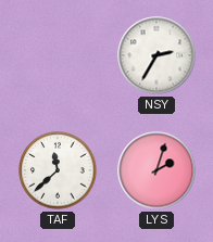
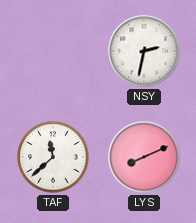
NSY: 2:35 -> 2:32 (144, 51)
LYS: 2:03 -> 8:11 (144, 157)
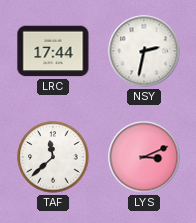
LRC: none -> 17:44 (53, 51)
LYS: 8:11 -> 3:11 (144, 157)
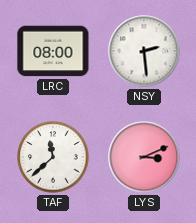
LRC: 17:44 -> 08:00 (53, 51)
NSY: 2:32 -> 2:29 (144, 51)
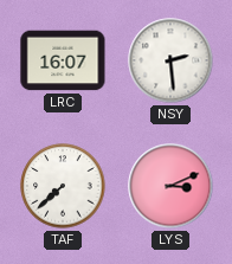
LRC: 08:00 -> 16:07 (63, 60)
TAF: 11:38 -> 7:38 (63, 186)
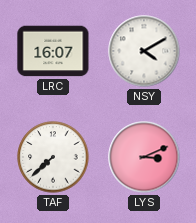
NSY: 2:29 -> 4:10 (144, 51)
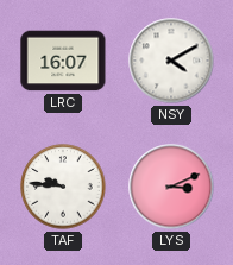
TAF: 7:38 -> 9:46 (63, 187)
